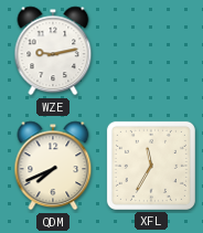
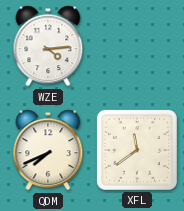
WZE: 9:13 -> 4:14 (48, 46)
XFL: 11:35 -> 11:39 (137, 150)
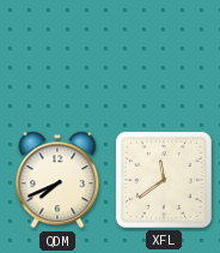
WZE: 4:14 -> none (48, 46)
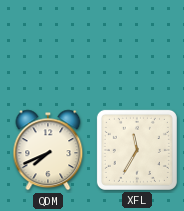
XFL: 11:39 -> 11:35 (137, 150)
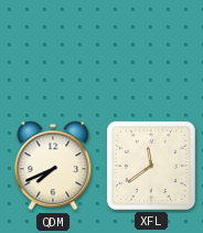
XFL: 11:35 -> 11:39 (151, 166)
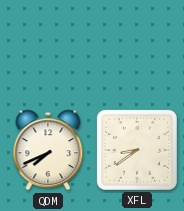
XFL: 11:39 -> 8:39 (137, 150)
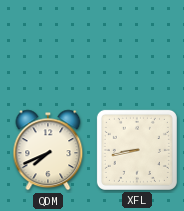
XFL: 8:39 -> 8:43 (137, 150)
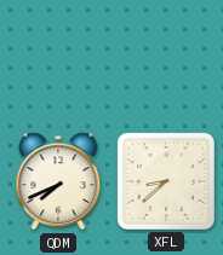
XFL: 8:43 -> 8:38 (166, 181)
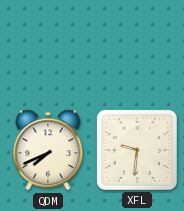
XFL: 8:38 -> 9:31 (137, 150)
